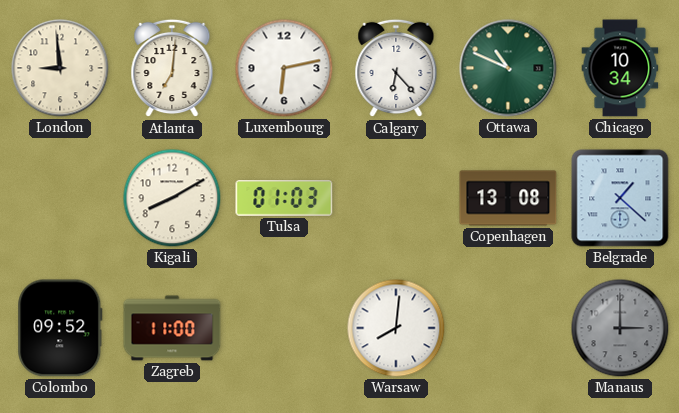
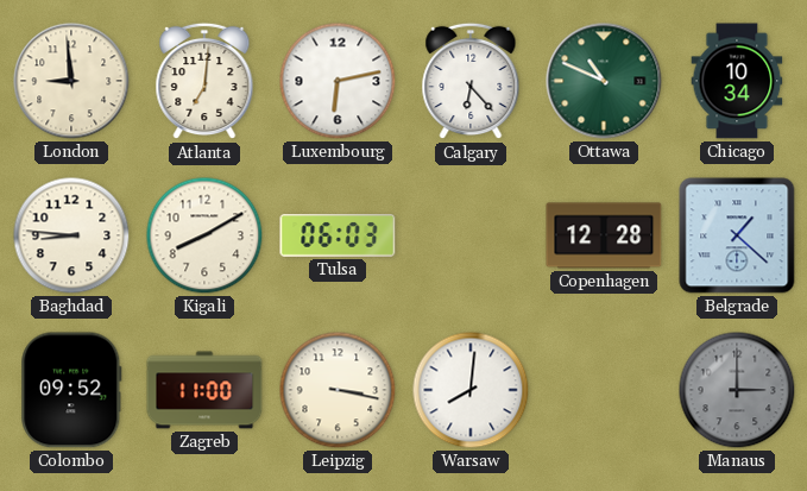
Baghdad: none -> 8:46 (71, 235)
Tulsa: 01:03 -> 06:03 (338, 237)
Copenhagen: 13:08 -> 12:28 (604, 235)
Leipzig: none -> 3:17 (338, 390)
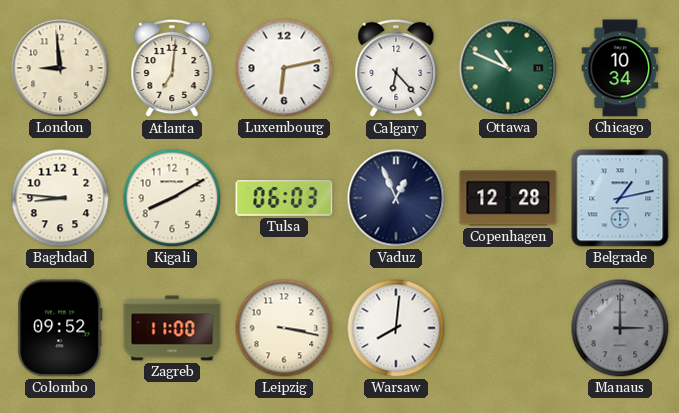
Vaduz: none -> 12:56 (396, 198)
Belgrade: 1:22 -> 1:13 (620, 198)
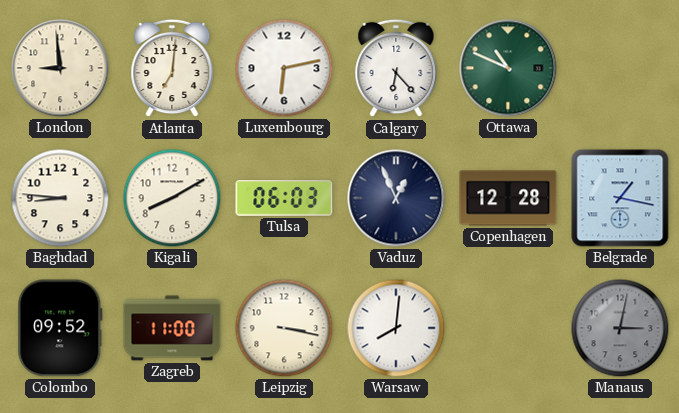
Chicago: 10:34 -> none (620, 68)
Belgrade: 1:13 -> 1:17 (620, 198)
Manaus: 3:00 -> 3:02 (620, 328)
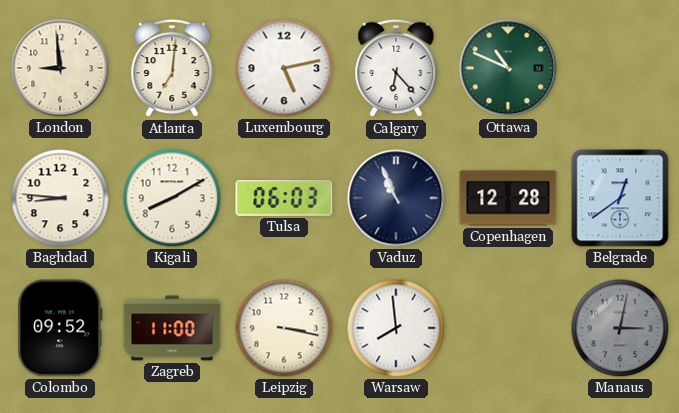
Luxembourg: 6:13 -> 5:13 (284, 68)
Vaduz: 12:56 -> 10:56 (396, 198)
Belgrade: 1:17 -> 12:39 (620, 198)
Warsaw: 8:01 -> 7:59 (396, 328)
